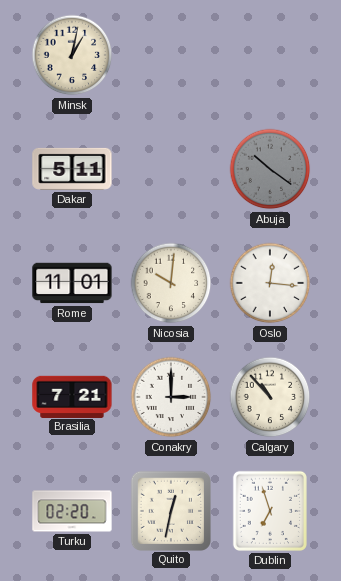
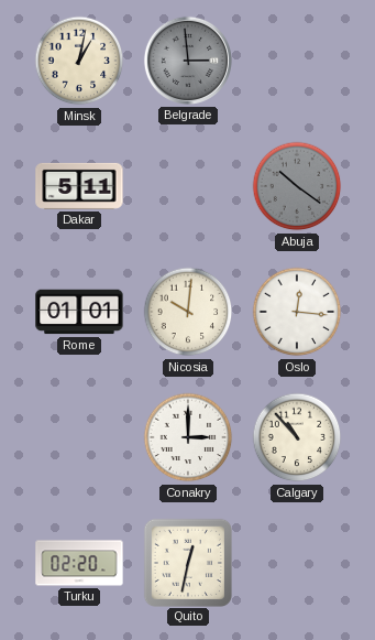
Belgrade: none -> 2:59 (188, 61)
Rome: 11:01 -> 01:01 (79, 312)
Brasilia: 7:21 -> none (72, 396)
Dublin: 6:57 -> none (270, 511)
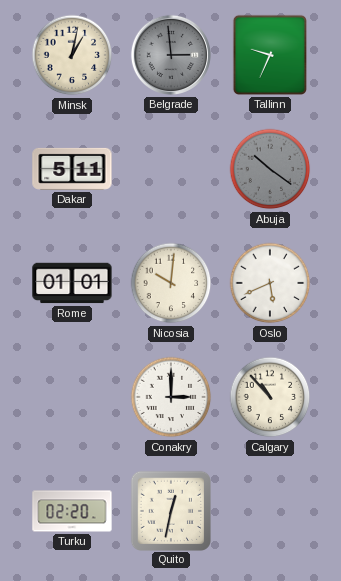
Tallinn: none -> 9:34 (270, 55)
Oslo: 12:16 -> 5:41 (270, 283)
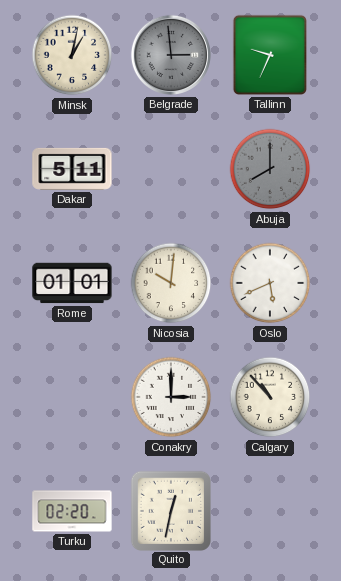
Abuja: 10:21 -> 8:00 (270, 169)
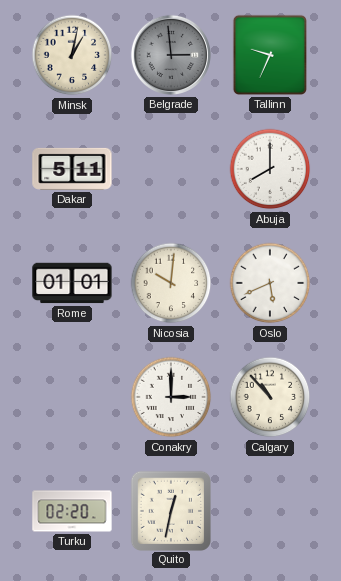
Abuja dial: grey -> white (270, 169)
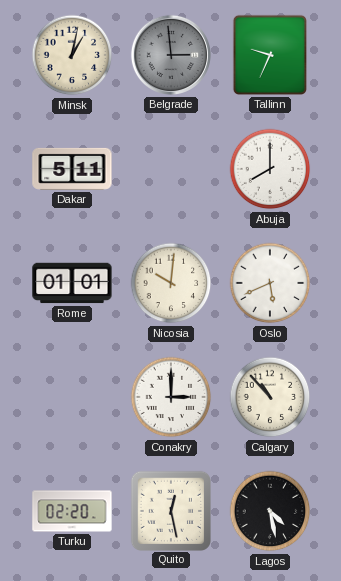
Quito: 12:32 -> 12:28 (170, 510)
Lagos: none -> 4:28 (270, 511)
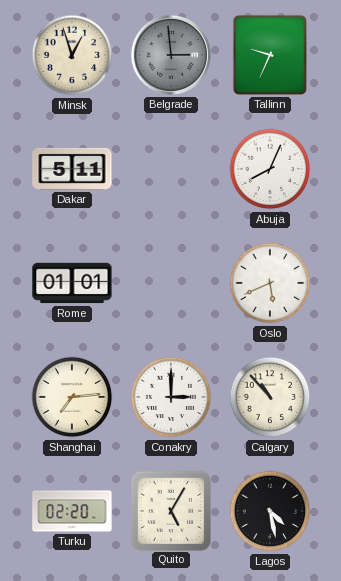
Minsk: 1:02 -> 12:57 (72, 55)
Abuja: 8:00 -> 8:04 (270, 169)
Nicosia: 10:01 -> none (171, 283)
Shanghai: none -> 7:14 (72, 397)
Quito: 12:28 -> 5:05 (170, 510)
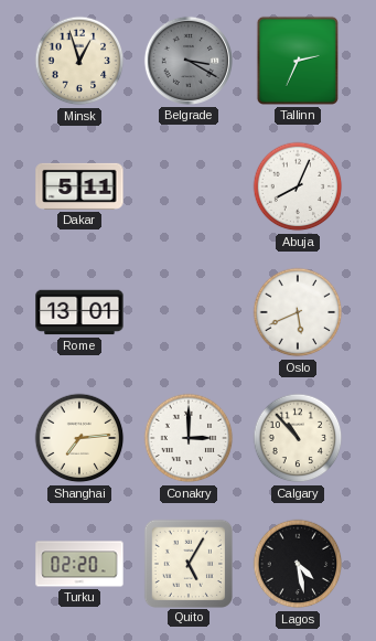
Belgrade: 2:59 -> 3:20 (189, 61)
Tallinn: 9:34 -> 2:34 (298, 61)
Rome: 01:01 -> 13:01 (79, 312)
